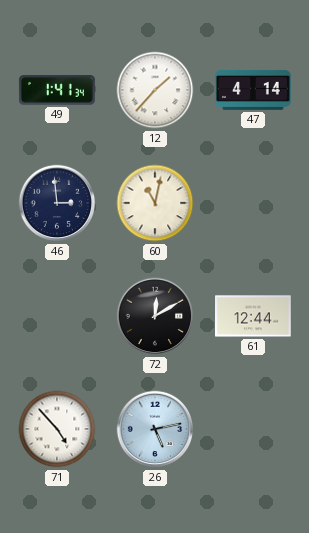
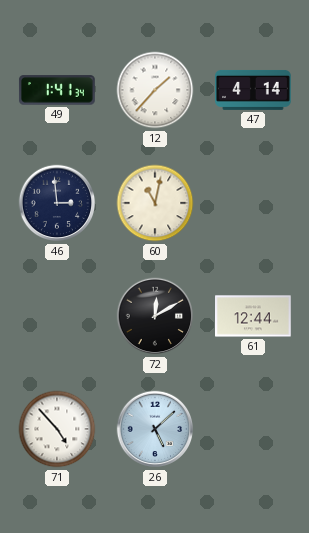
26: 5:13 -> 5:08 (155, 429)
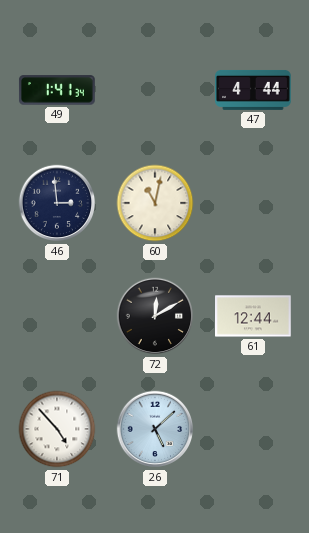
12: 1:37 -> none (155, 90)
47: 4:14 -> 4:44 (254, 90)
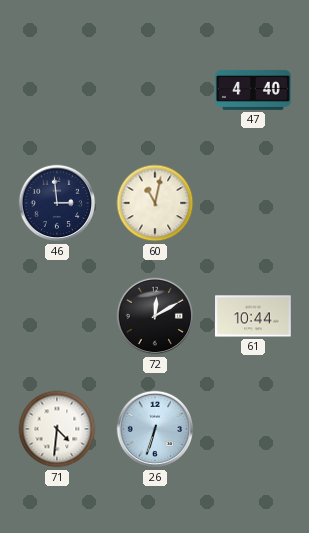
49: 1:41 -> none (57, 90)
47: 4:44 -> 4:40 (254, 90)
61: 12:44 -> 10:44 (254, 316)
71: 4:53 -> 4:31 (57, 429)
26: 5:08 -> 6:33 (155, 429)
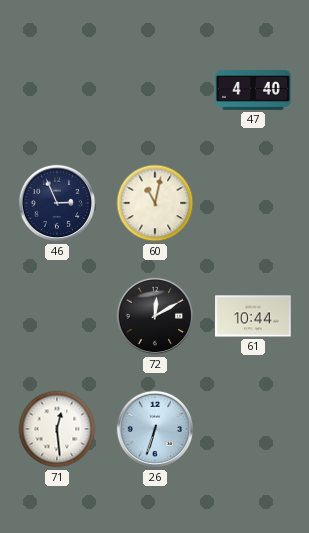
46: 2:59 -> 2:56 (57, 203)
71: 4:31 -> 12:29 (57, 429)
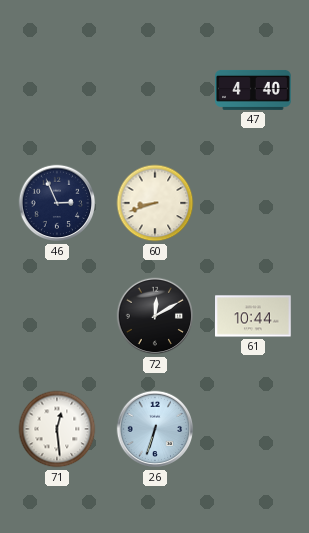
60: 11:02 -> 8:42 (155, 203)
